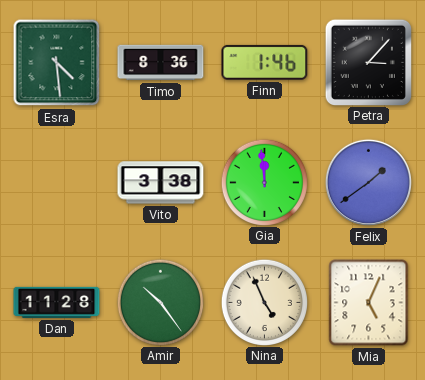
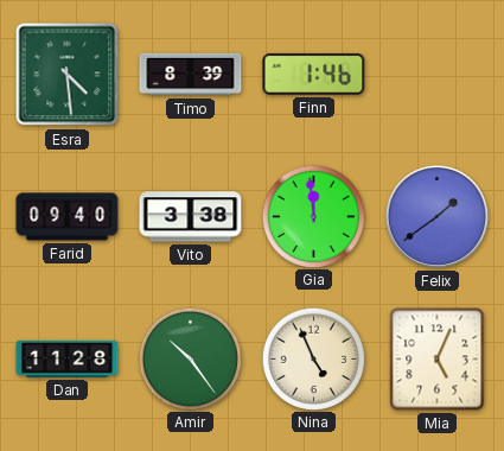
Timo: 8:36 -> 8:39 (191, 75)
Petra: 3:07 -> none (368, 62)
Farid: none -> 09:40 (68, 217)
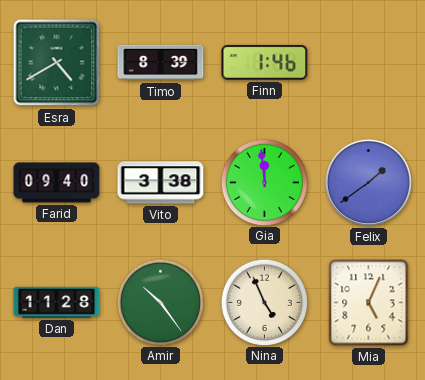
Esra: 4:29 -> 4:40 (57, 63)
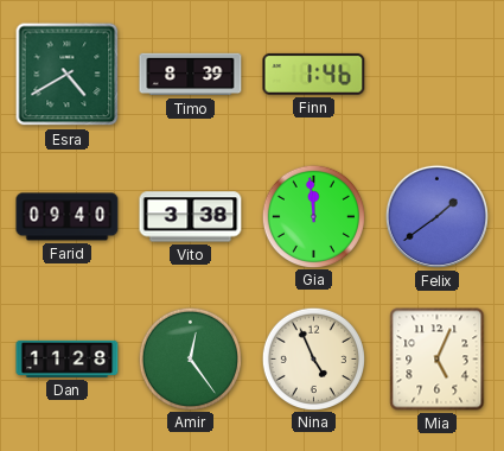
Amir: 10:24 -> 12:24 (190, 358)
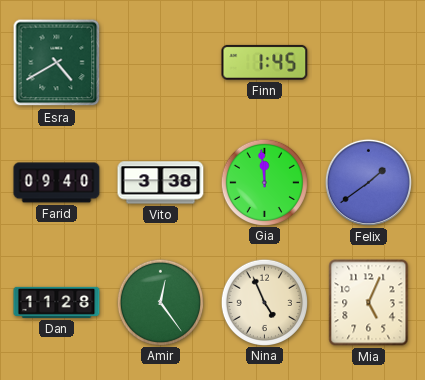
Timo: 8:39 -> none (191, 75)
Finn: 1:46 -> 1:45 (265, 62)
